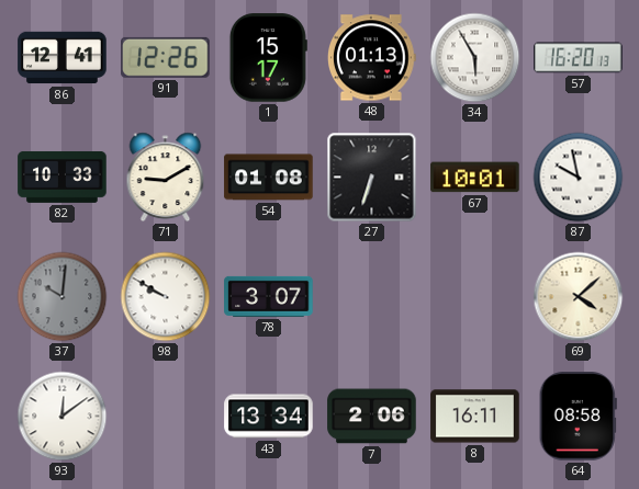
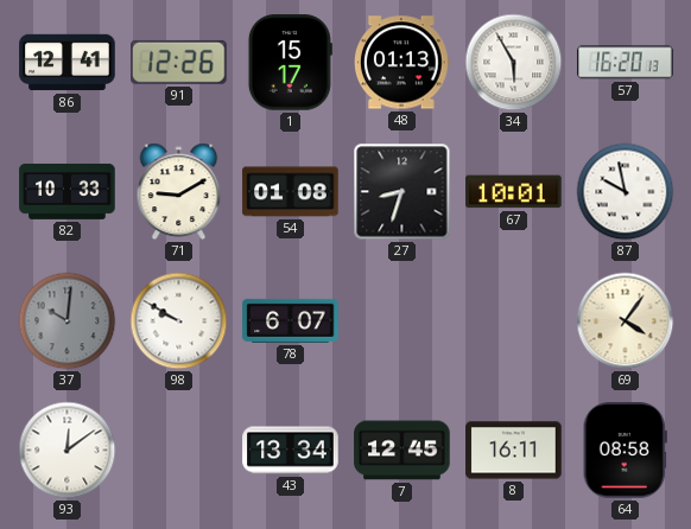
27: 6:33 -> 8:33 (402, 192)
78: 3:07 -> 6:07 (291, 320)
69: 4:08 -> 4:06 (626, 321)
7: 2:06 -> 12:45 (402, 451)
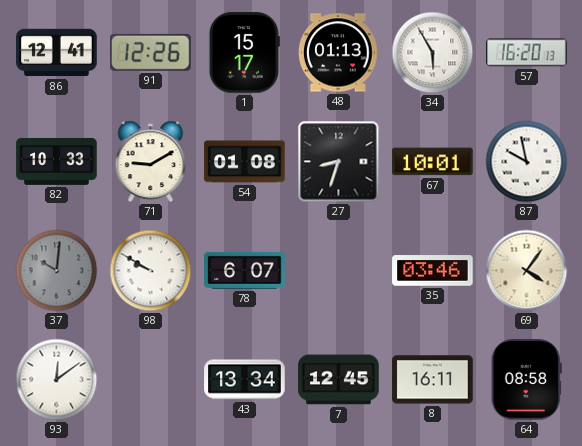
35: none -> 03:46 (433, 271)
